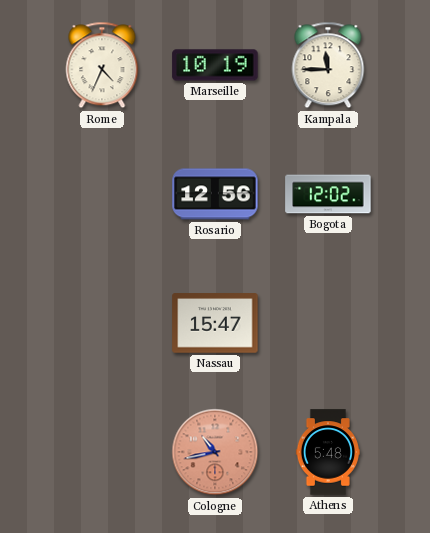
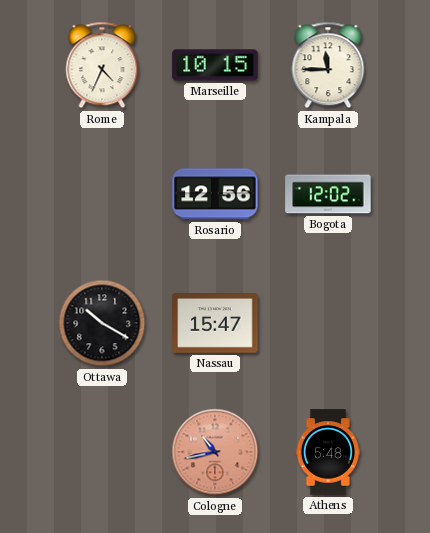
Marseille: 10:19 -> 10:15 (215, 65)
Ottawa: none -> 10:20 (102, 323)
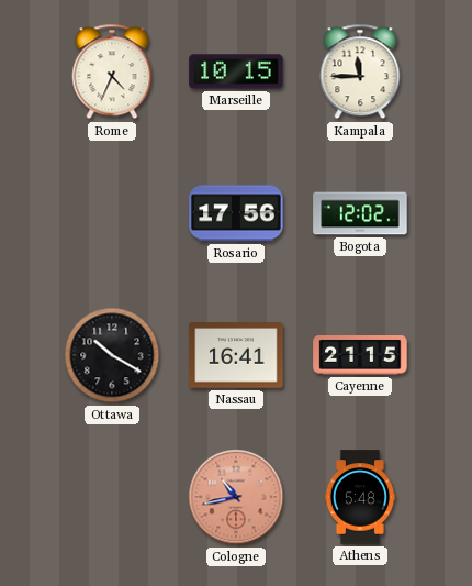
Rosario: 12:56 -> 17:56 (236, 213)
Nassau: 15:47 -> 16:41 (236, 355)
Cayenne: none -> 21:15 (360, 356)
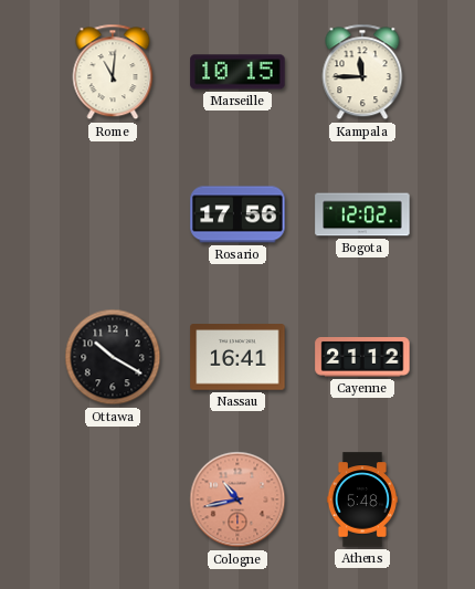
Rome: 4:34 -> 11:01 (113, 72)
Cayenne: 21:15 -> 21:12 (362, 358)
